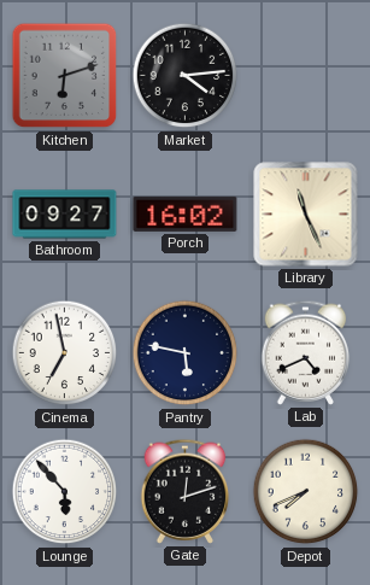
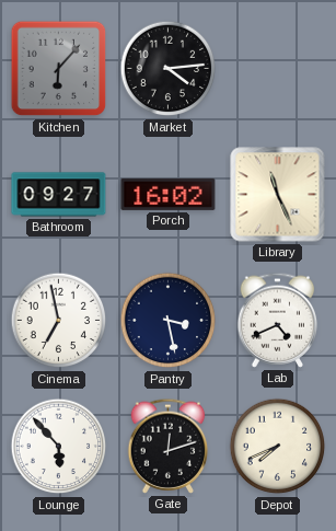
Kitchen: 6:12 -> 6:07 (59, 69)
Pantry: 5:47 -> 3:28 (169, 321)
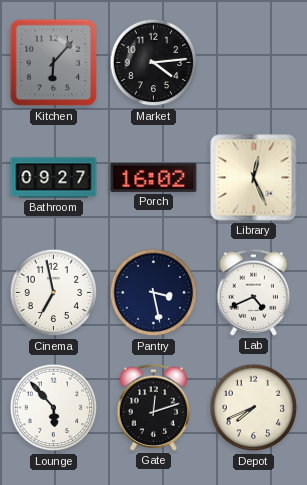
Library: 11:26 -> 12:26 (254, 178)
